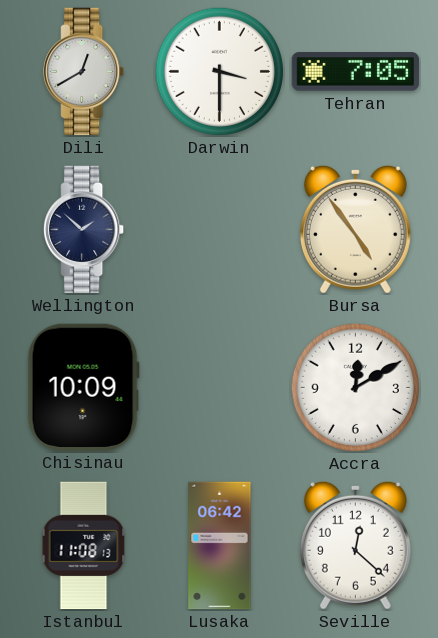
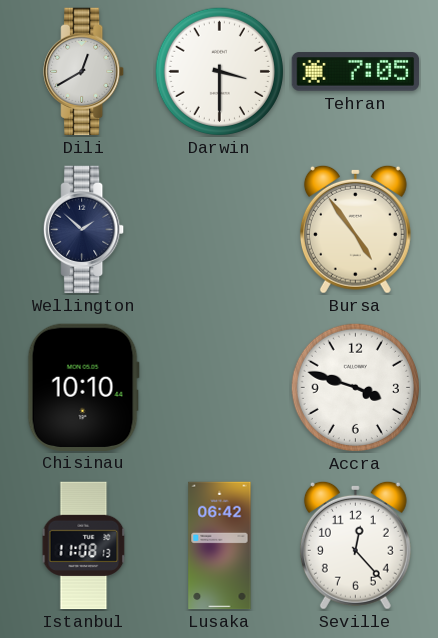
Chisinau: 10:09 -> 10:10 (83, 387)
Accra: 12:10 -> 3:48 (355, 387)
Seville: 12:22 -> 12:23 (355, 545)
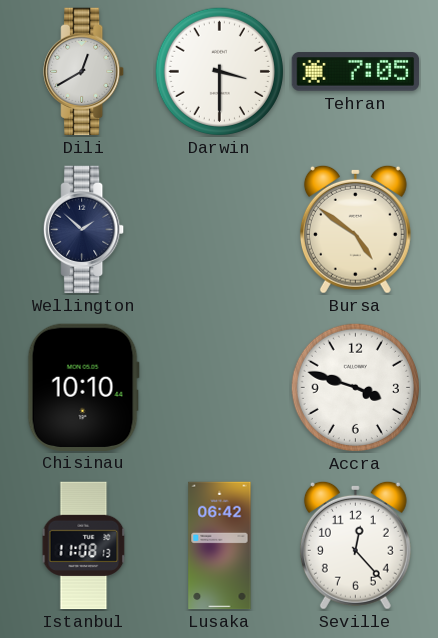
Bursa: 4:54 -> 4:51 (355, 229)
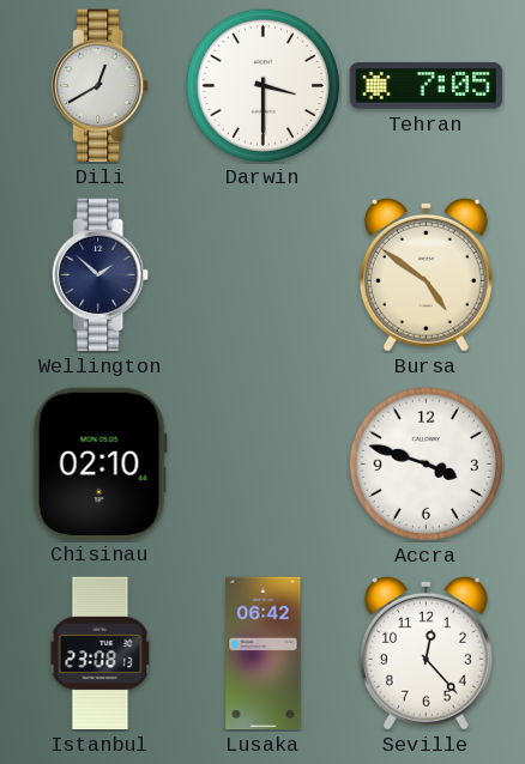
Chisinau: 10:10 -> 02:10 (99, 463)
Istanbul: 11:08 -> 23:08 (101, 654)
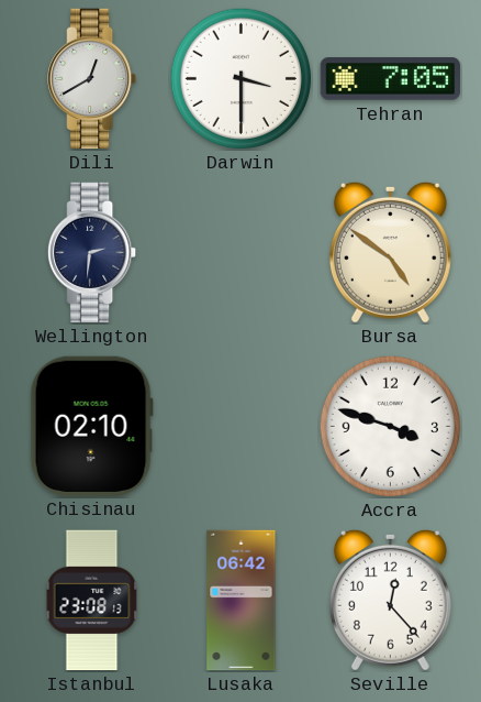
Wellington: 1:52 -> 2:31 (92, 253)
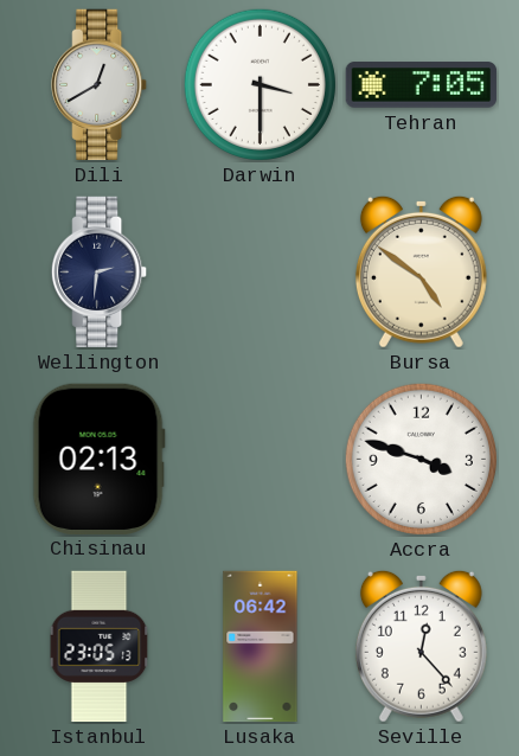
Chisinau: 02:10 -> 02:13 (98, 459)
Istanbul: 23:08 -> 23:05 (100, 647)
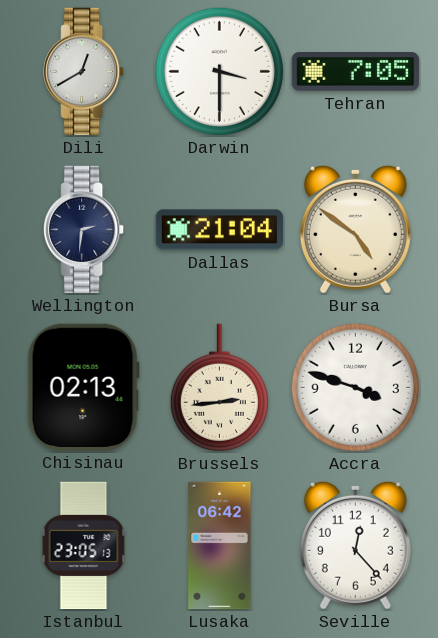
Dallas: none -> 21:04 (220, 230)
Brussels: none -> 2:44 (219, 388)
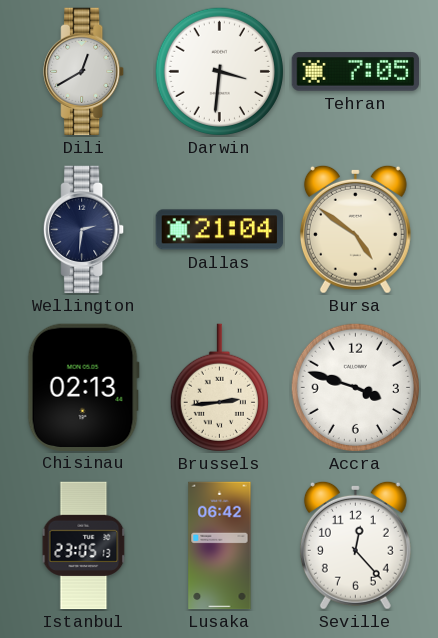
Darwin: 3:30 -> 3:31 (219, 71)
